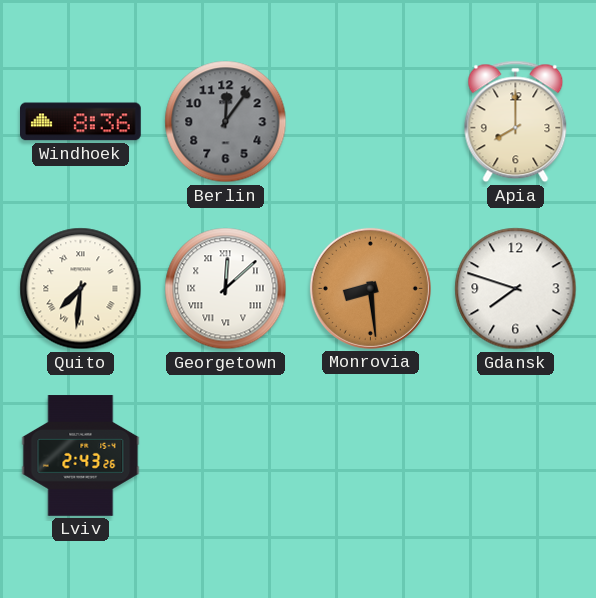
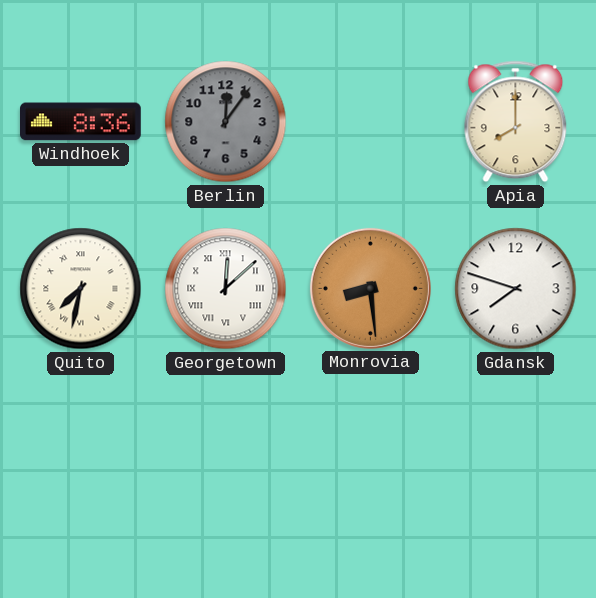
Quito: 7:31 -> 7:32 (81, 289)
Lviv: 2:43 -> none (81, 456)
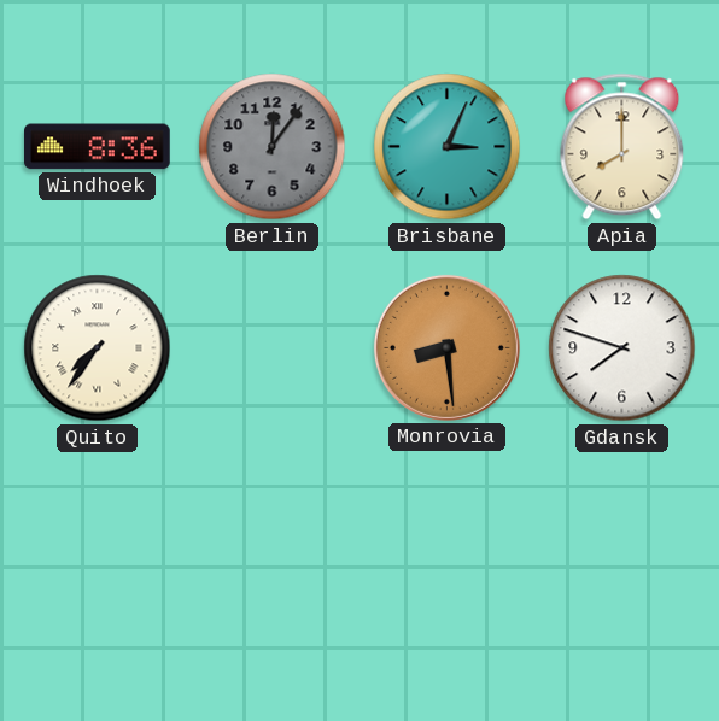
Brisbane: none -> 3:04 (448, 147)
Quito: 7:32 -> 7:36 (98, 348)
Georgetown: 12:08 -> none (226, 289)
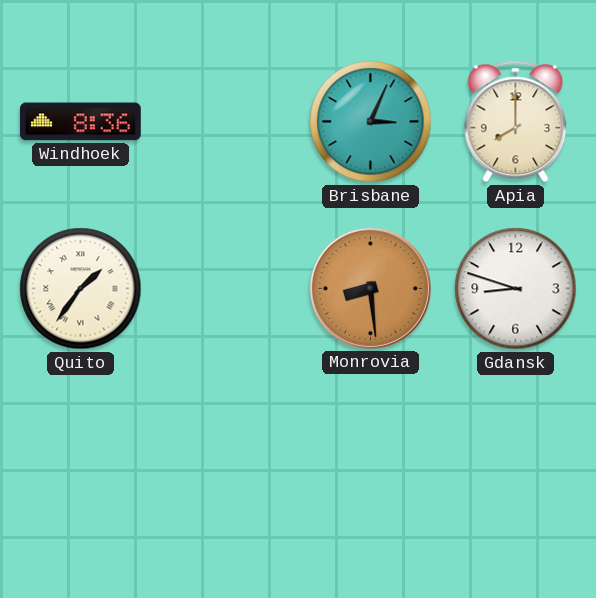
Berlin: 12:06 -> none (273, 147)
Quito: 7:36 -> 1:36 (81, 289)
Gdansk: 7:48 -> 8:48 (516, 289)
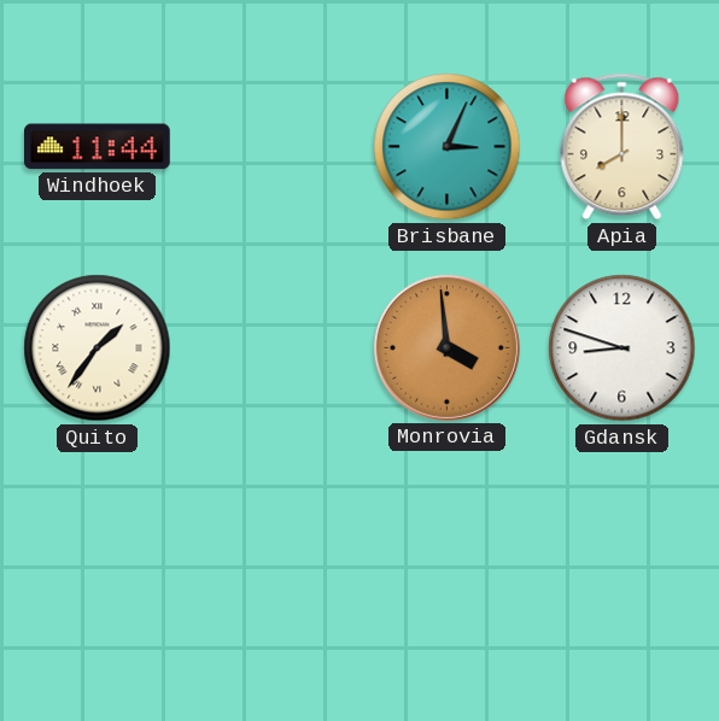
Windhoek: 8:36 -> 11:44 (98, 147)
Monrovia: 8:29 -> 3:59 (446, 347)
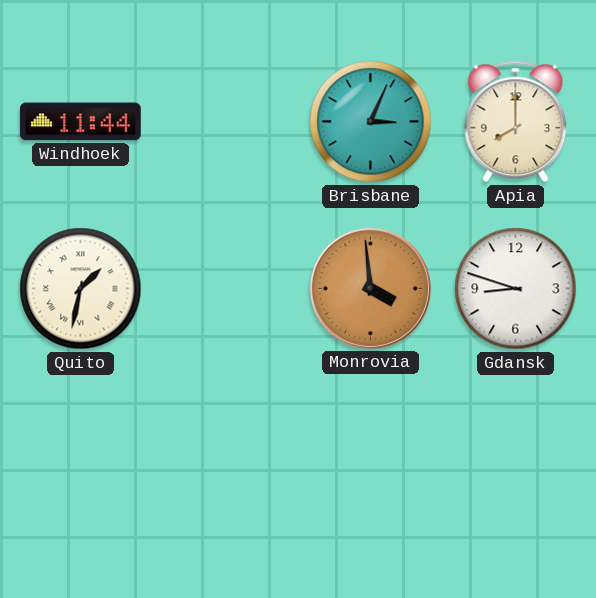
Quito: 1:36 -> 1:32 (81, 289)
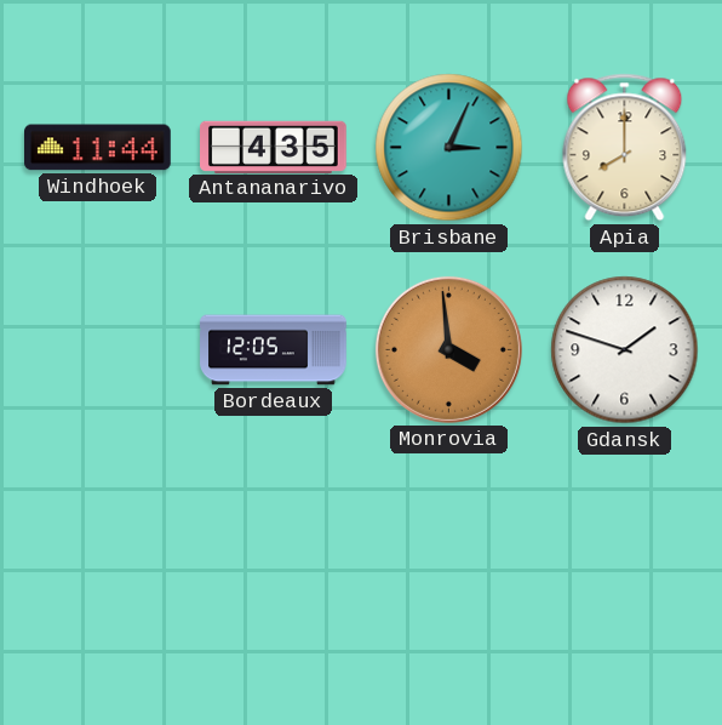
Antananarivo: none -> 4:35 (274, 147)
Quito: 1:32 -> none (81, 289)
Bordeaux: none -> 12:05 (274, 350)
Gdansk: 8:48 -> 1:48 (625, 350)
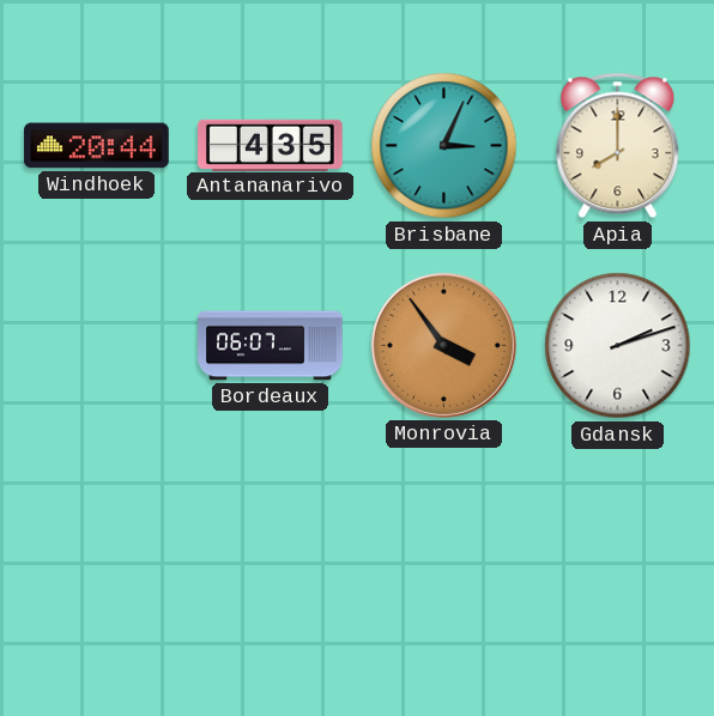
Windhoek: 11:44 -> 20:44 (97, 146)
Bordeaux: 12:05 -> 06:07 (271, 346)
Monrovia: 3:59 -> 3:54 (443, 345)
Gdansk: 1:48 -> 2:12 (618, 346)
